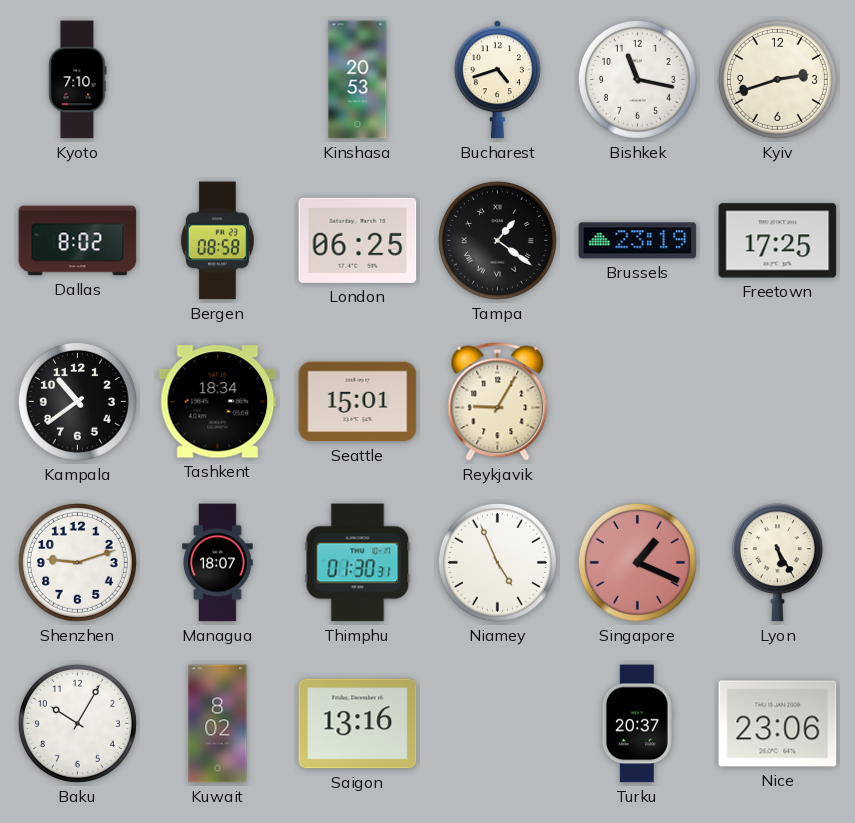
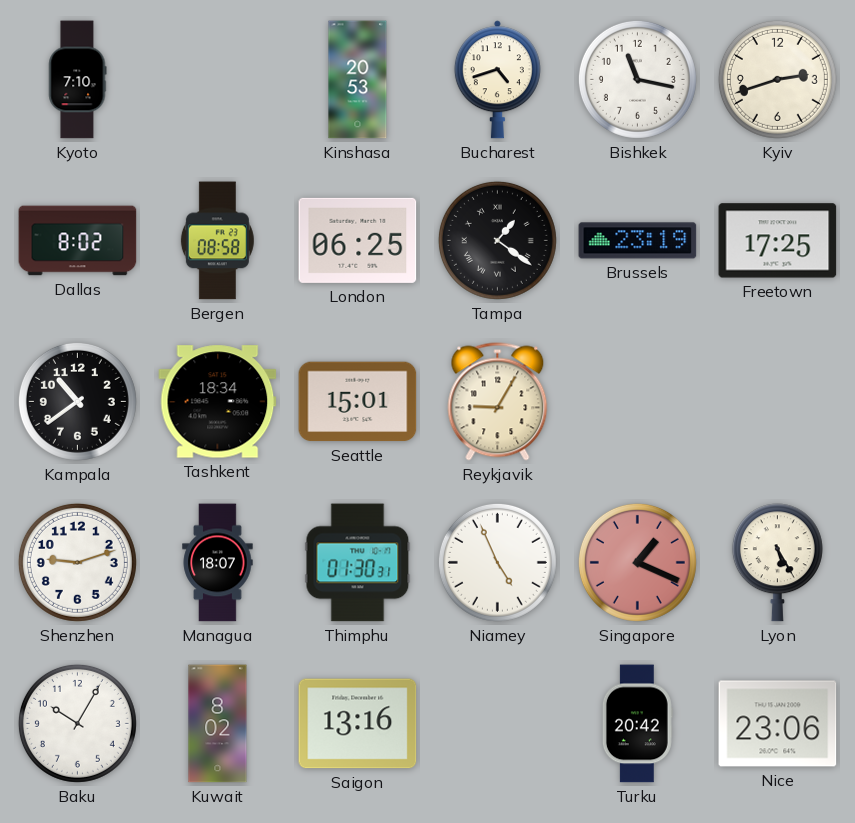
Turku: 20:37 -> 20:42 (637, 724)
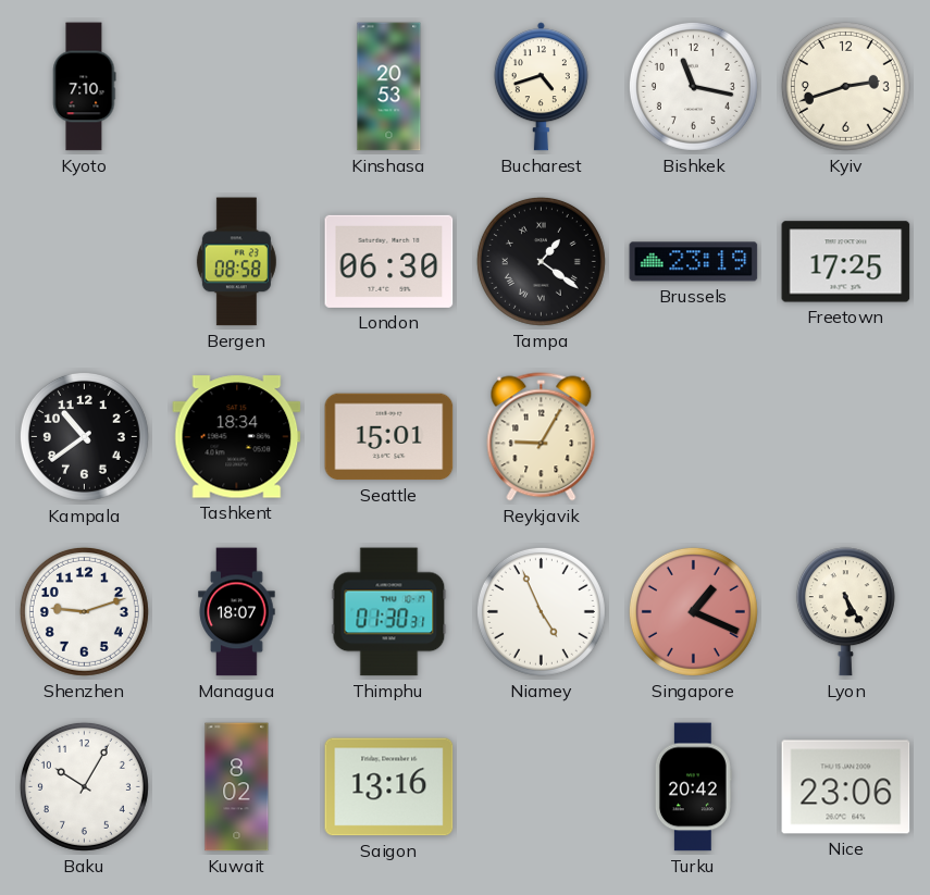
Dallas: 8:02 -> none (78, 241)
London: 06:25 -> 06:30 (389, 261)
